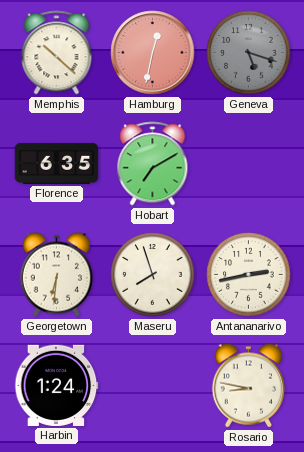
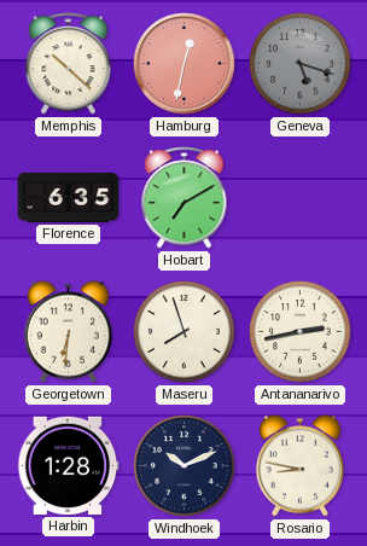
Harbin: 1:24 -> 1:28 (69, 465)
Windhoek: none -> 10:11 (185, 466)
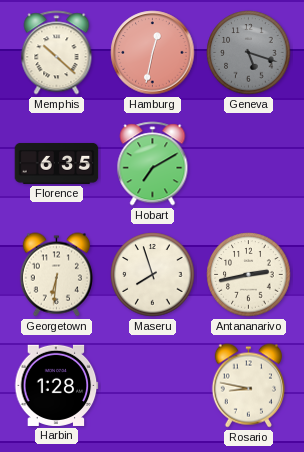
Windhoek: 10:11 -> none (185, 466)
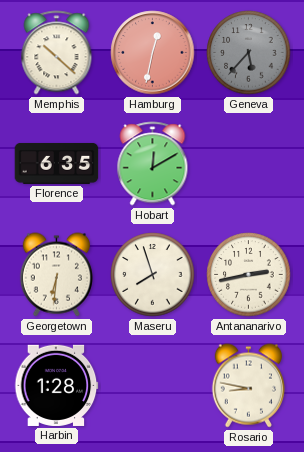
Geneva: 5:18 -> 5:37 (249, 53)
Hobart: 7:10 -> 12:10 (153, 164)
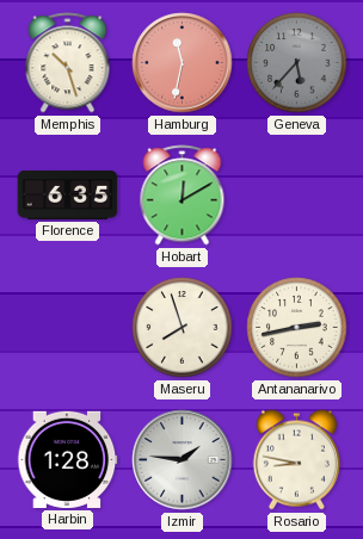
Memphis: 10:22 -> 10:27 (68, 63)
Hamburg: 12:32 -> 11:32 (183, 63)
Georgetown: 6:31 -> none (56, 275)
Izmir: none -> 1:46 (183, 460)
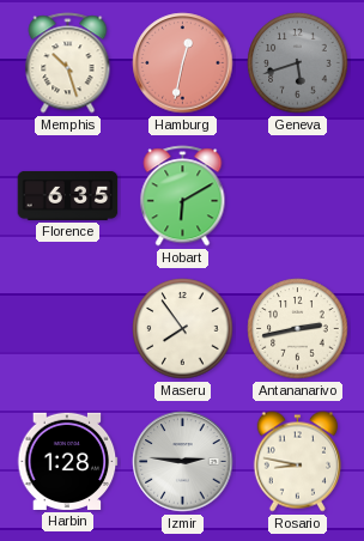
Hamburg: 11:32 -> 12:32 (183, 63)
Geneva: 5:37 -> 5:42 (298, 63)
Hobart: 12:10 -> 6:10 (183, 196)
Maseru: 7:57 -> 7:54 (183, 329)
Izmir: 1:46 -> 2:46 (183, 462)
